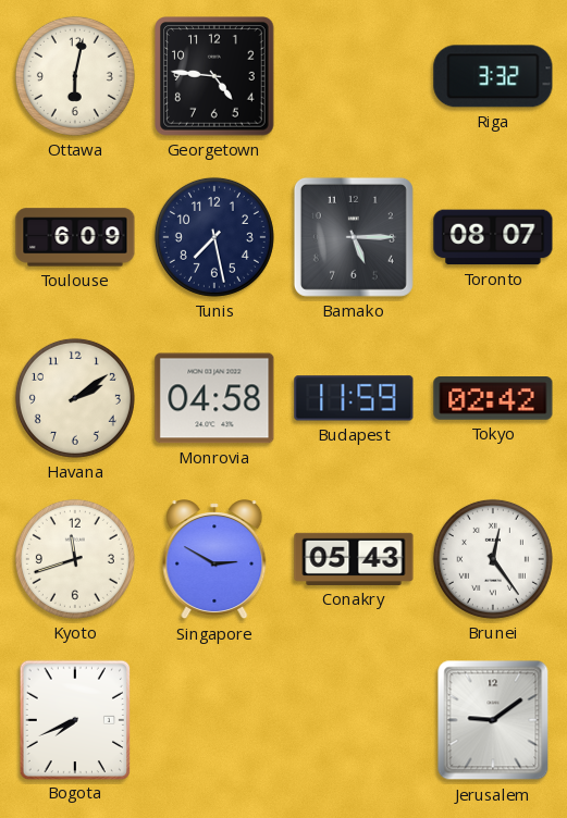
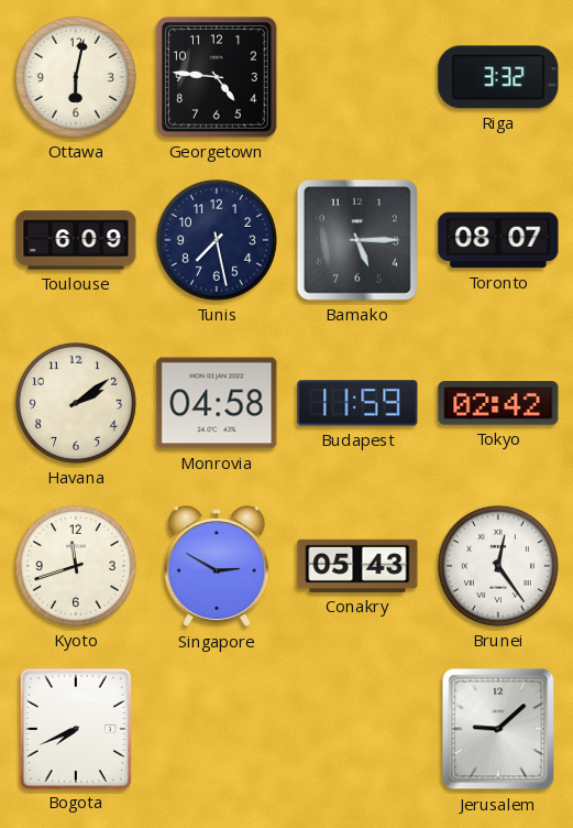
Jerusalem: 9:09 -> 9:08 (498, 729)
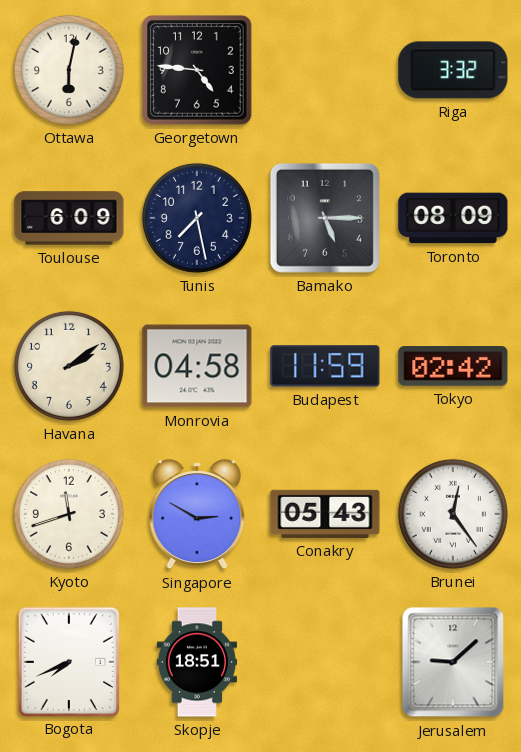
Toronto: 08:07 -> 08:09 (453, 218)
Skopje: none -> 18:51 (196, 662)
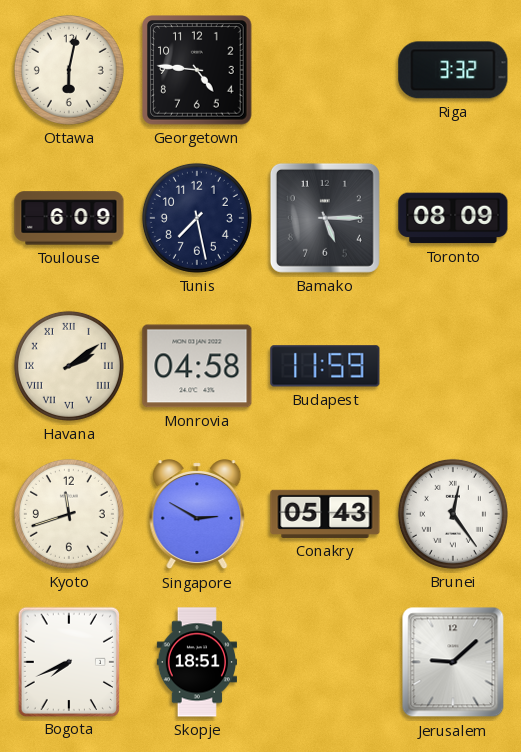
Havana numerals: Arabic -> Roman (69, 366)
Tokyo: 02:42 -> none (453, 366)
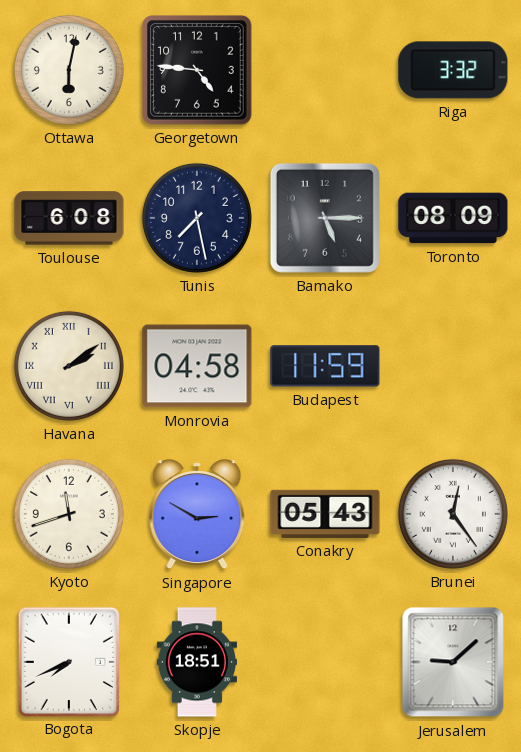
Toulouse: 6:09 -> 6:08 (69, 218)
